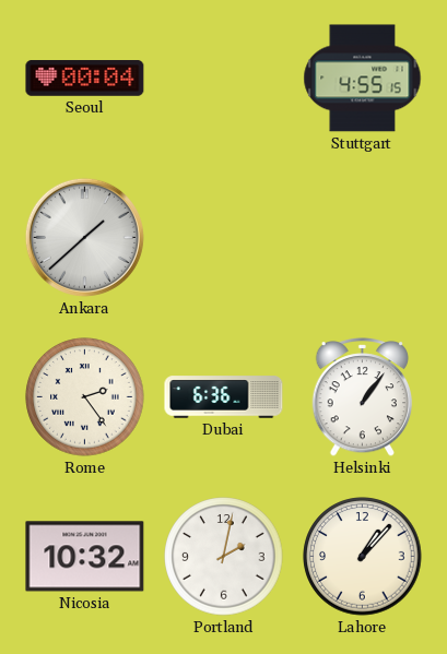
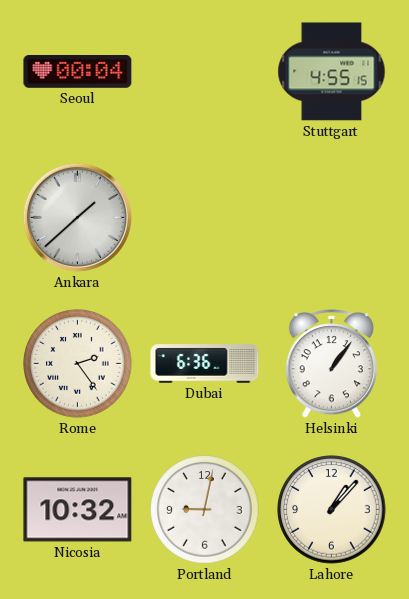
Portland: 2:02 -> 9:02 (205, 510)
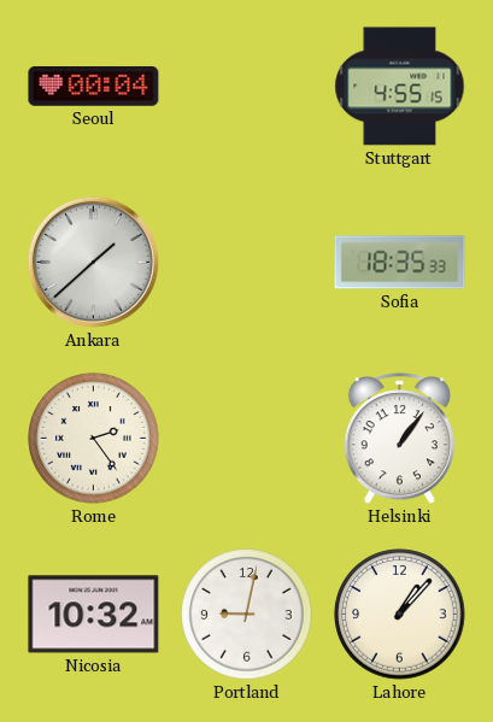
Sofia: none -> 18:35 (400, 263)
Dubai: 6:36 -> none (205, 364)
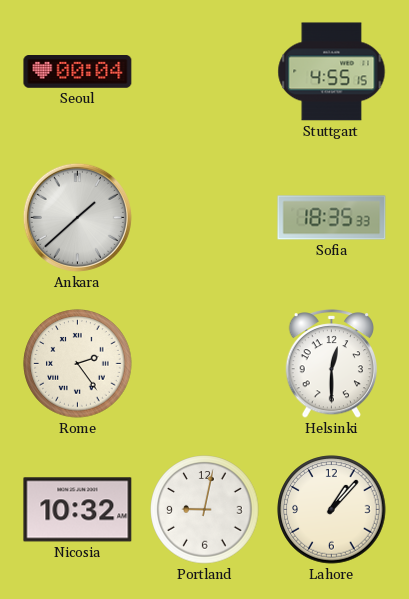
Helsinki: 1:06 -> 12:30 (332, 364)
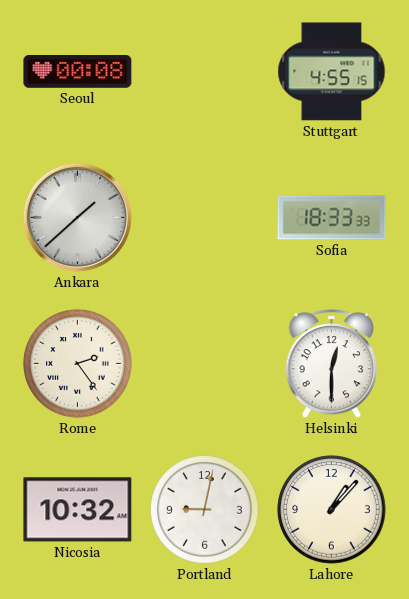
Seoul: 00:04 -> 00:08 (78, 72)
Sofia: 18:35 -> 18:33 (332, 218)
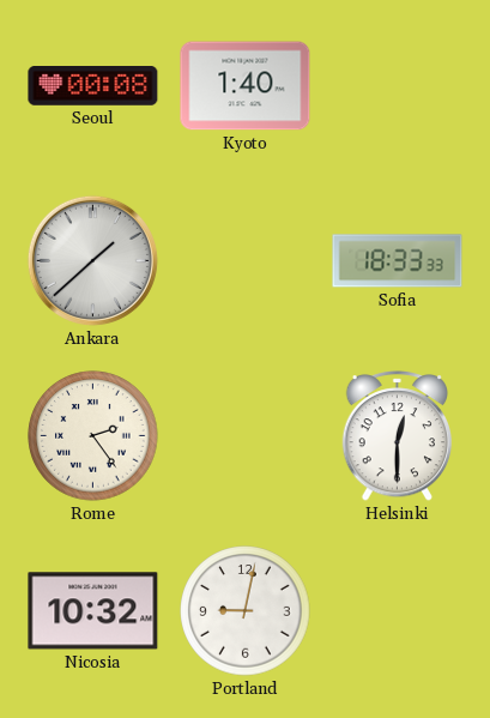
Kyoto: none -> 1:40 (246, 86)
Stuttgart: 4:55 -> none (332, 72)
Lahore: 1:07 -> none (332, 510)
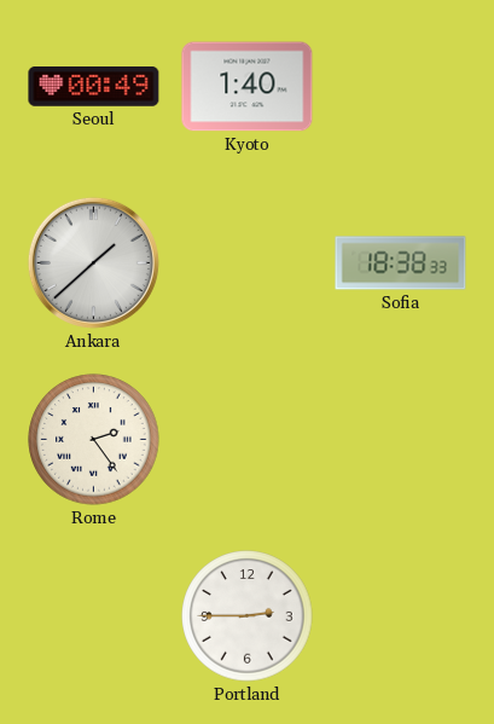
Seoul: 00:08 -> 00:49 (94, 87)
Sofia: 18:33 -> 18:38 (401, 263)
Helsinki: 12:30 -> none (398, 436)
Nicosia: 10:32 -> none (93, 611)
Portland: 9:02 -> 2:45 (248, 616)
